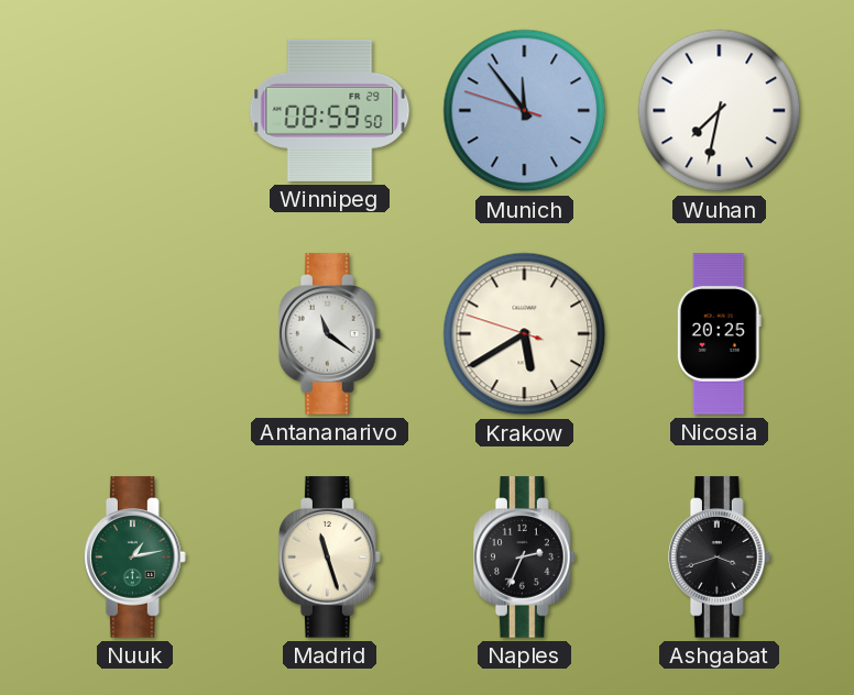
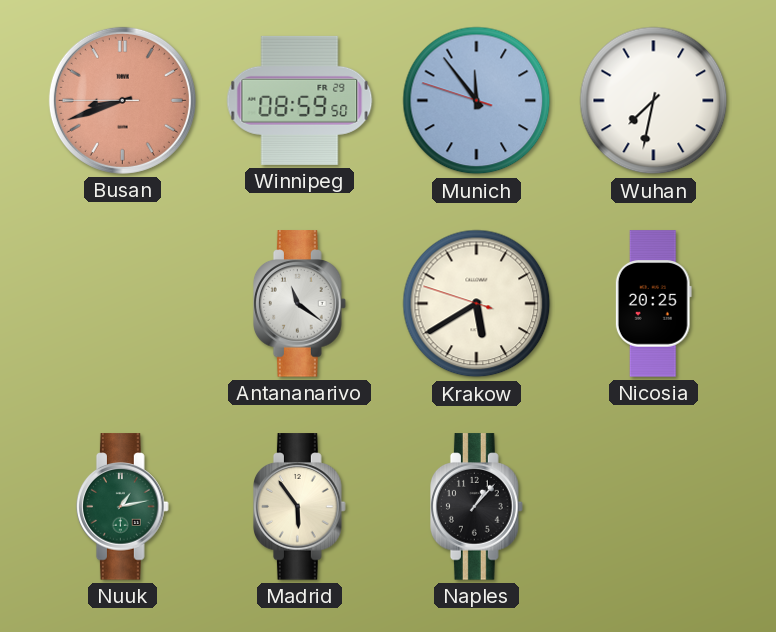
Busan: none -> 8:41 (122, 100)
Madrid: 11:27 -> 5:54 (300, 507)
Naples: 2:34 -> 1:07 (477, 507)
Ashgabat: 3:42 -> none (720, 558)
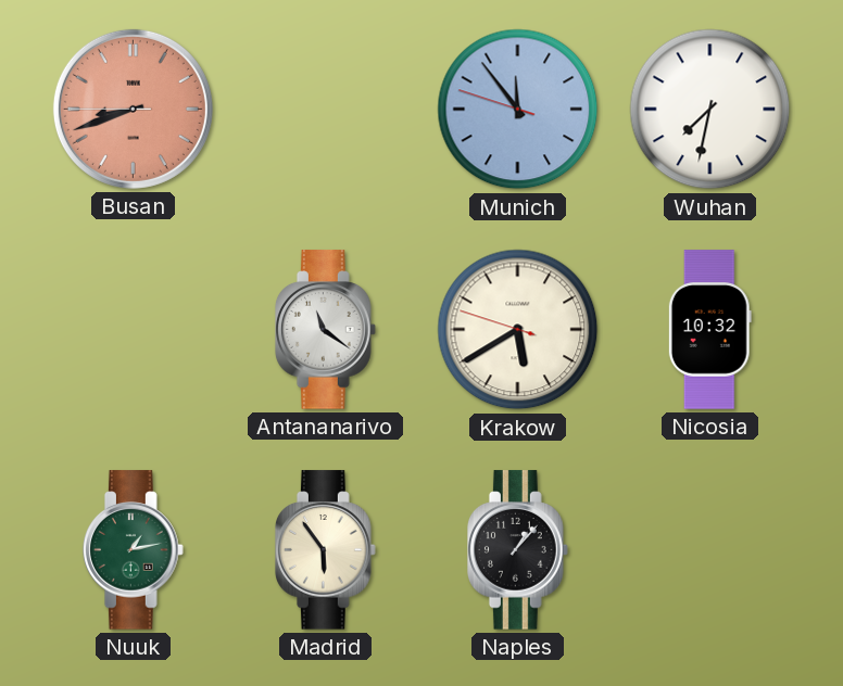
Winnipeg: 08:59 -> none (300, 100)
Nicosia: 20:25 -> 10:32 (709, 330)
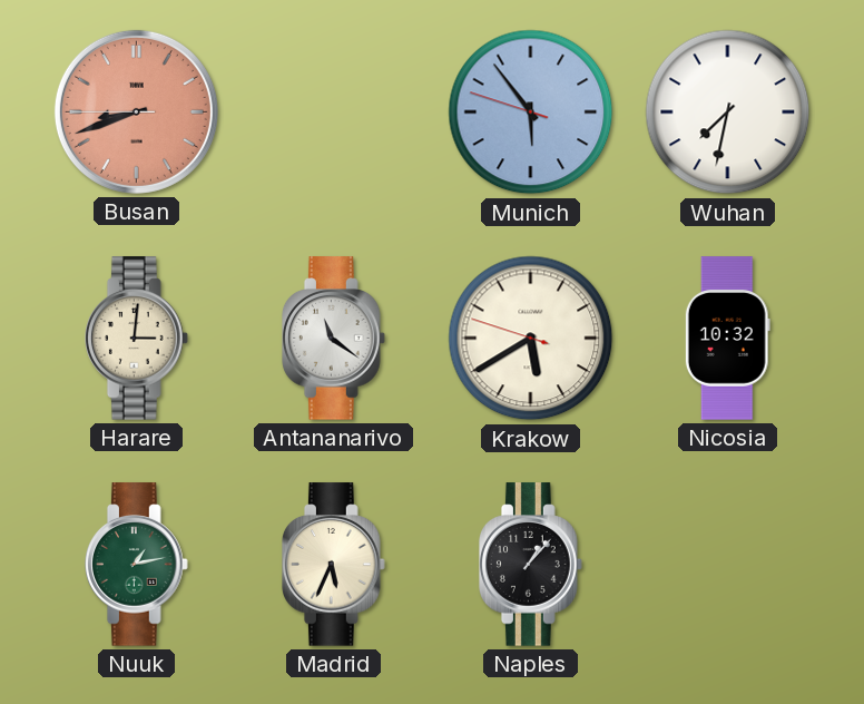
Munich: 11:53 -> 5:53 (531, 113)
Harare: none -> 3:01 (137, 339)
Madrid: 5:54 -> 5:34 (334, 565)
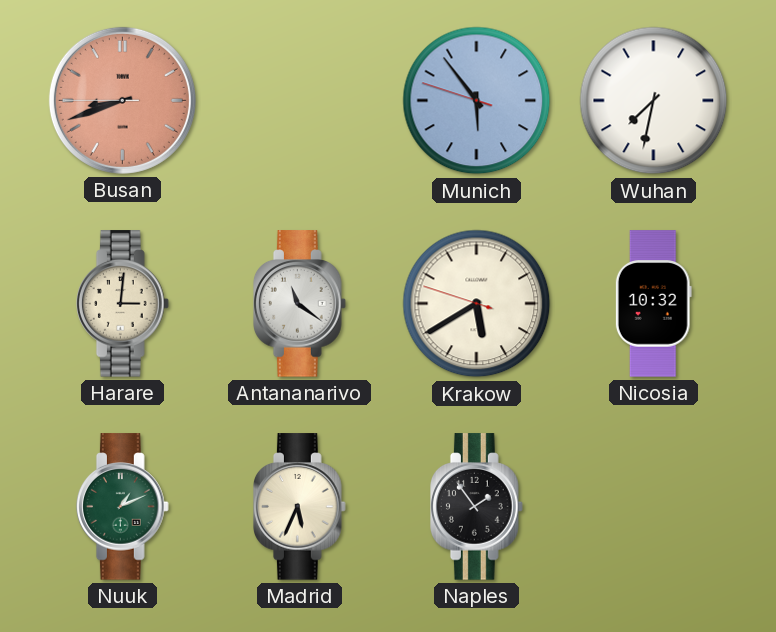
Nuuk: 1:13 -> 1:11 (123, 507)
Naples: 1:07 -> 1:54 (477, 507)
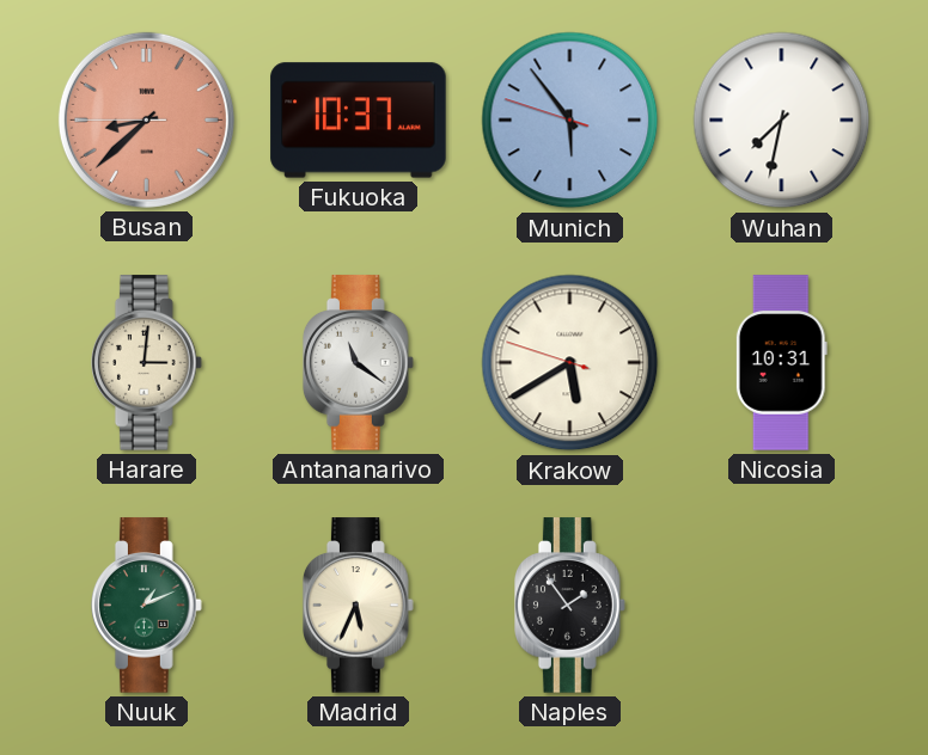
Busan: 8:41 -> 8:37 (146, 119)
Fukuoka: none -> 10:37 (359, 121)
Nicosia: 10:32 -> 10:31 (781, 363)
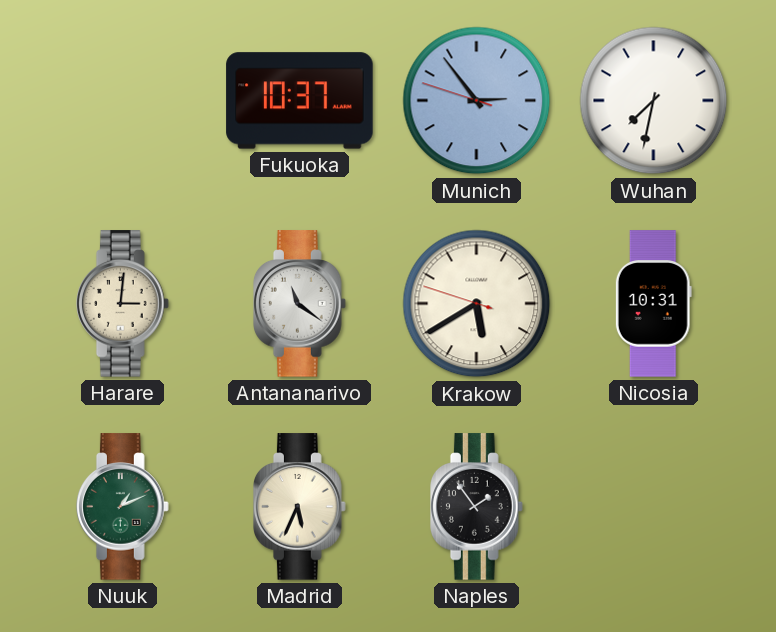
Busan: 8:37 -> none (146, 119)
Munich: 5:53 -> 2:53 (477, 101)
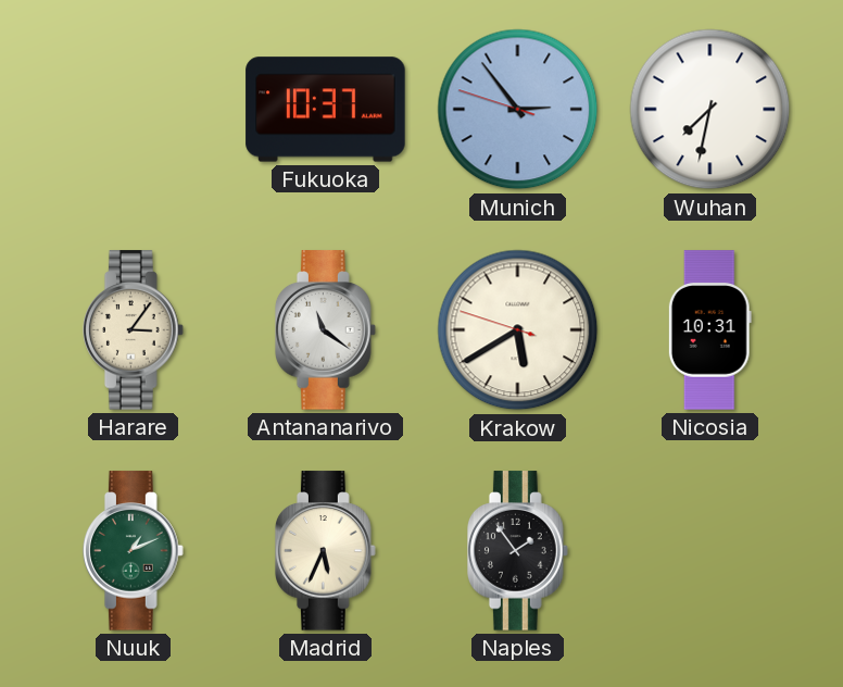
Harare: 3:01 -> 3:06 (134, 330)
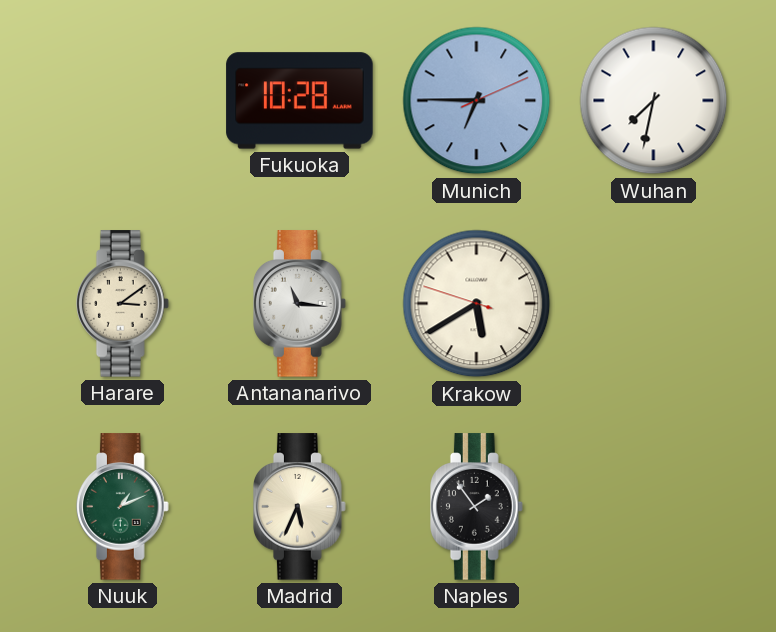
Fukuoka: 10:37 -> 10:28 (300, 101)
Munich: 2:53 -> 6:45 (477, 101)
Harare: 3:06 -> 3:09 (123, 304)
Antananarivo: 11:21 -> 11:16 (300, 304)
Nicosia: 10:31 -> none (709, 330)
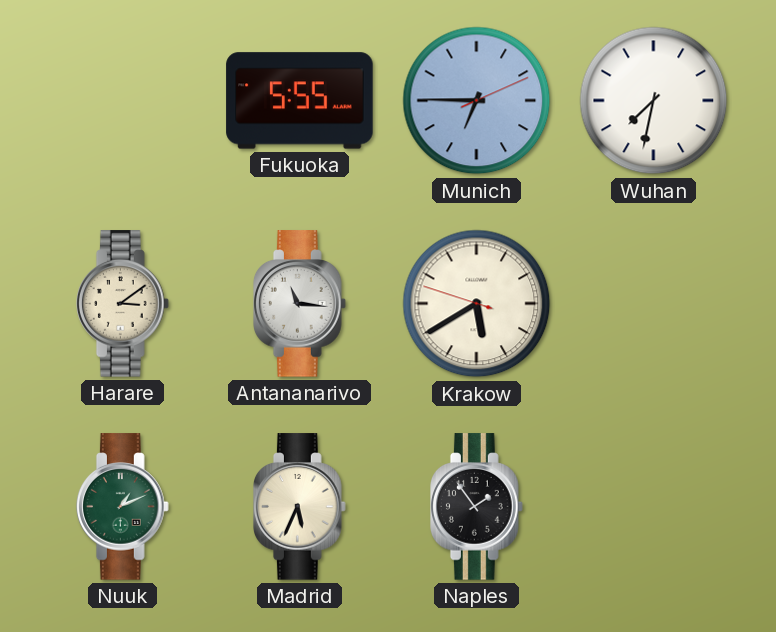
Fukuoka: 10:28 -> 5:55 (300, 101)
